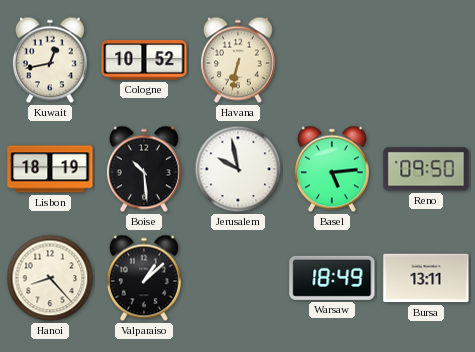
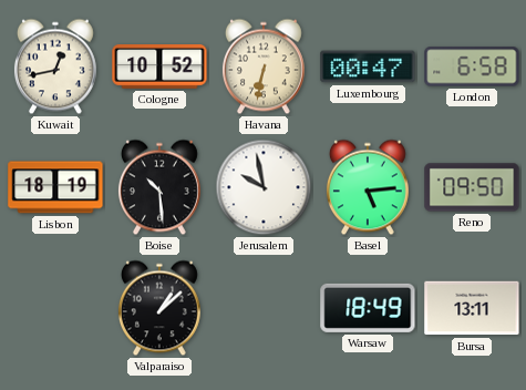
Luxembourg: none -> 00:47 (368, 66)
London: none -> 6:58 (472, 66)
Hanoi: 8:23 -> none (50, 278)
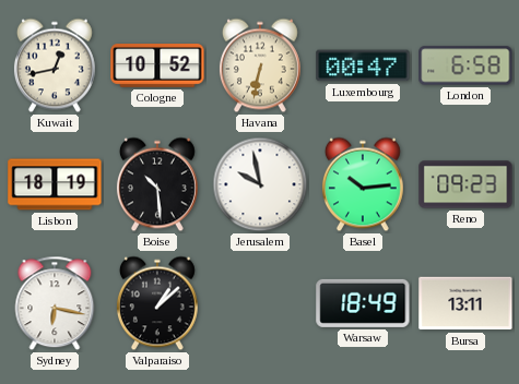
Basel: 5:14 -> 10:14 (363, 184)
Reno: 09:50 -> 09:23 (465, 184)
Sydney: none -> 6:17 (55, 303)
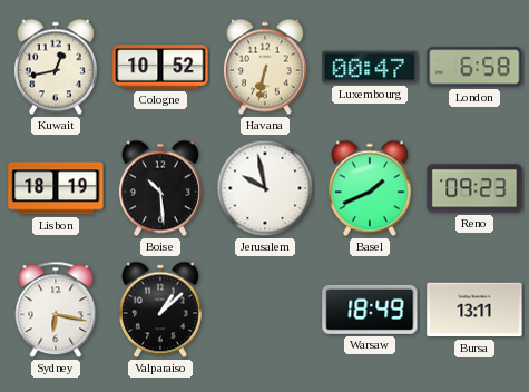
Basel: 10:14 -> 1:41 (370, 188)
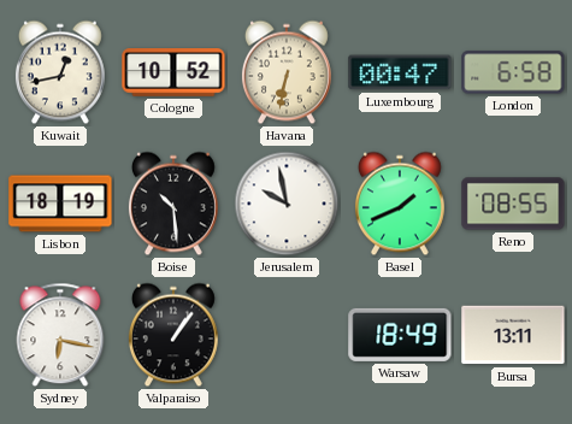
Reno: 09:23 -> 08:55 (513, 204)
Valparaiso: 1:08 -> 1:06 (173, 335)
